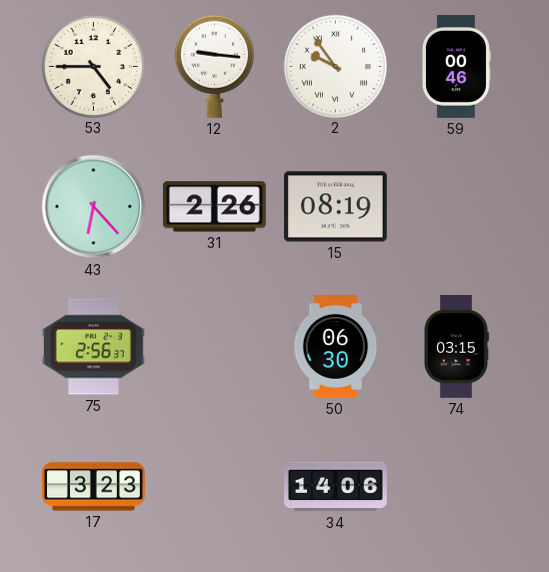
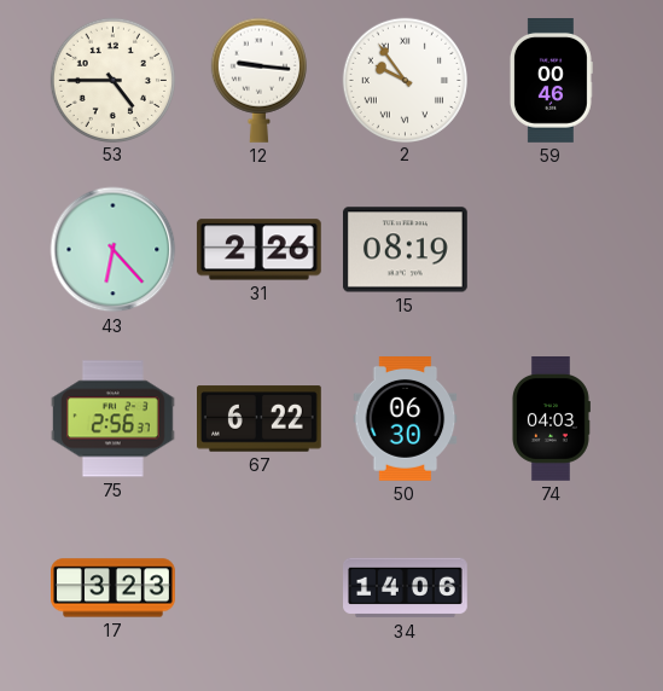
67: none -> 6:22 (260, 419)
74: 03:15 -> 04:03 (551, 419)
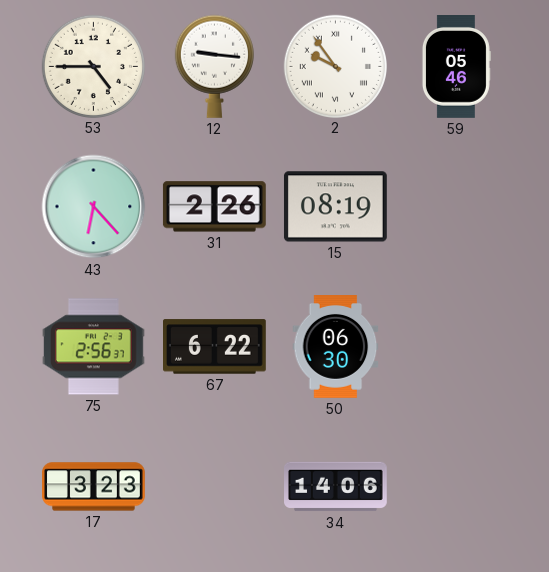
59: 00:46 -> 05:46 (456, 67)
74: 04:03 -> none (551, 419)
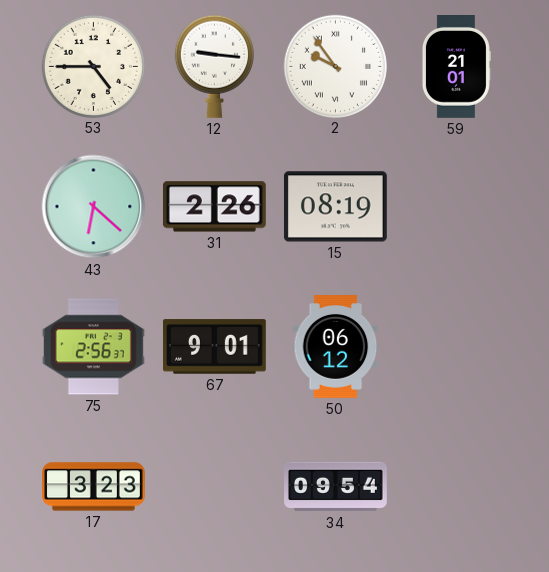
59: 05:46 -> 21:01 (456, 67)
43: 6:23 -> 6:22 (94, 207)
67: 6:22 -> 9:01 (215, 347)
50: 06:30 -> 06:12 (336, 347)
34: 14:06 -> 09:54 (336, 487)
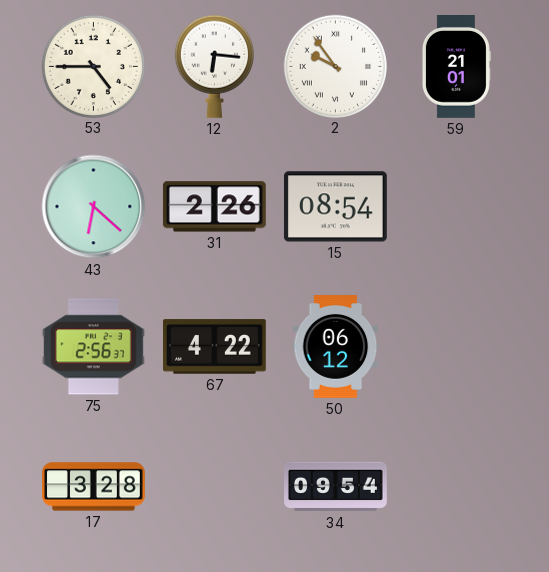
12: 9:16 -> 6:16 (214, 66)
15: 08:19 -> 08:54 (335, 207)
67: 9:01 -> 4:22 (215, 347)
17: 3:23 -> 3:28 (94, 487)
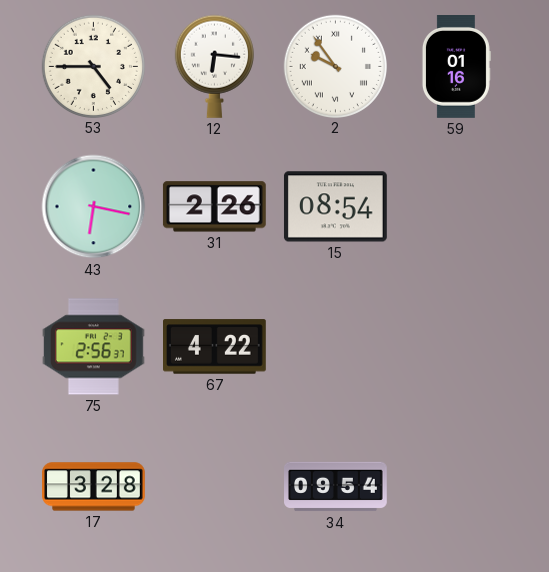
59: 21:01 -> 01:16 (456, 67)
43: 6:22 -> 6:17 (94, 207)
50: 06:12 -> none (336, 347)
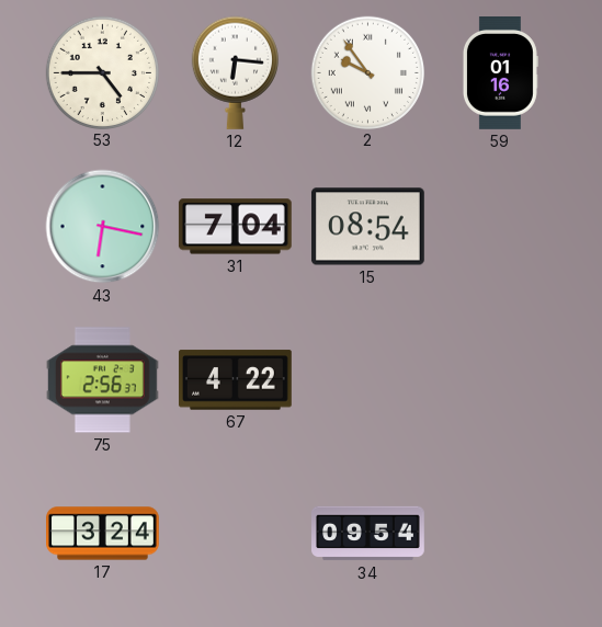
31: 2:26 -> 7:04 (235, 227)
17: 3:28 -> 3:24 (103, 534)
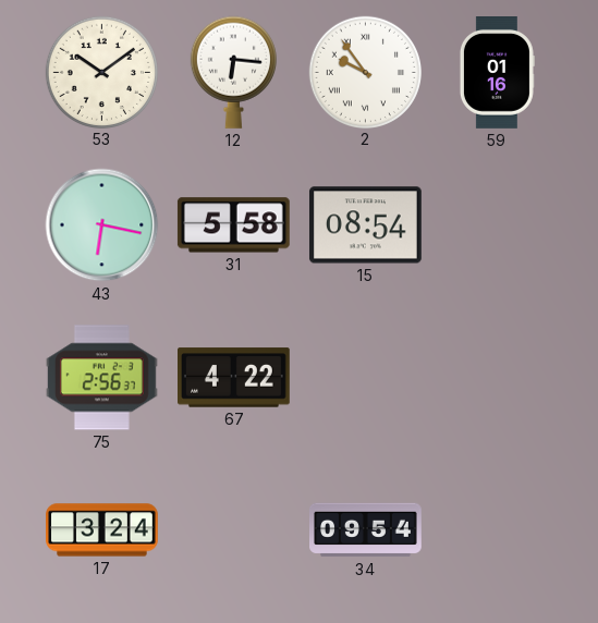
53: 4:45 -> 10:09 (101, 72)
31: 7:04 -> 5:58 (233, 225)
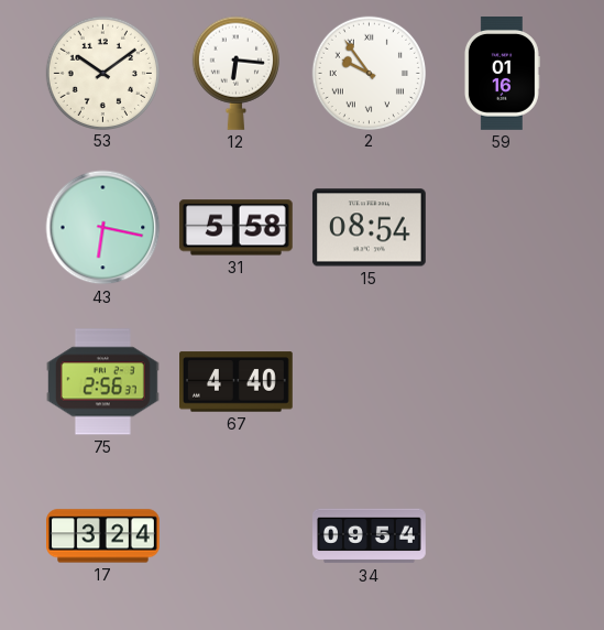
67: 4:22 -> 4:40 (237, 382)
